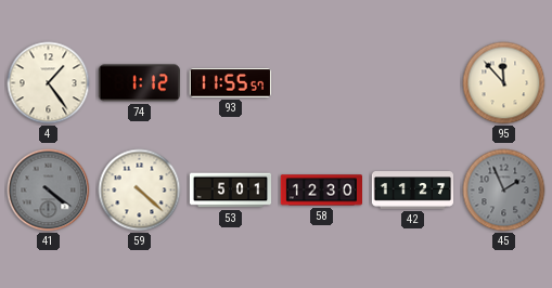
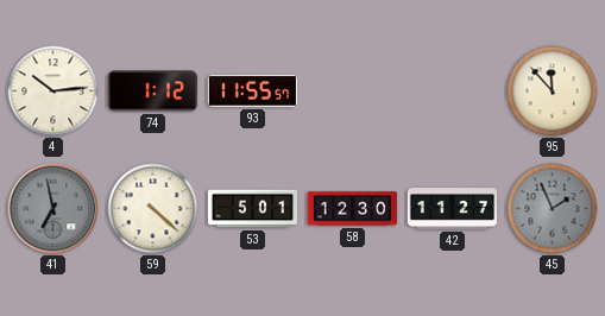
4: 1:24 -> 10:14 (53, 91)
41: 4:21 -> 6:58 (53, 209)
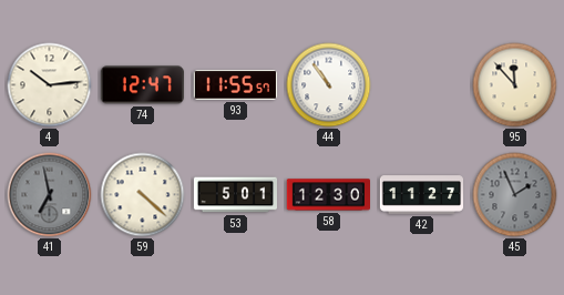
74: 1:12 -> 12:47 (142, 85)
44: none -> 10:54 (329, 85)
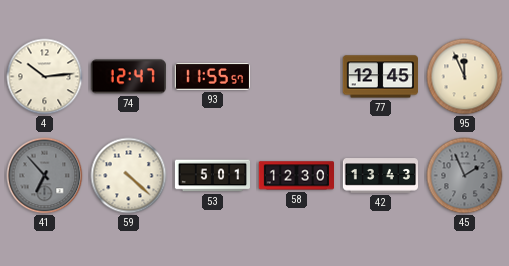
44: 10:54 -> none (329, 85)
77: none -> 12:45 (380, 77)
95: 11:53 -> 11:56 (465, 77)
41: 6:58 -> 6:53 (45, 176)
42: 11:27 -> 13:43 (380, 176)
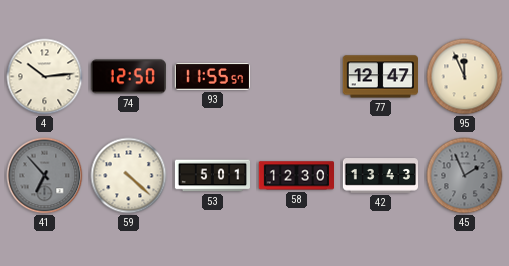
74: 12:47 -> 12:50 (128, 77)
77: 12:45 -> 12:47 (380, 77)
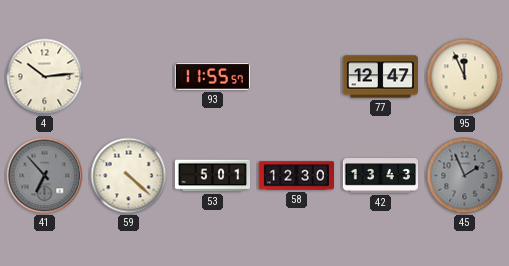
74: 12:50 -> none (128, 77)
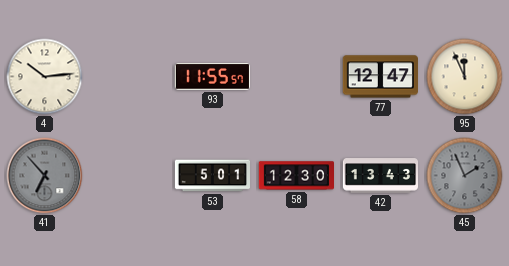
59: 4:22 -> none (129, 176)
